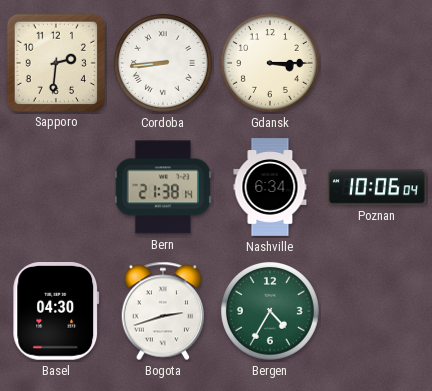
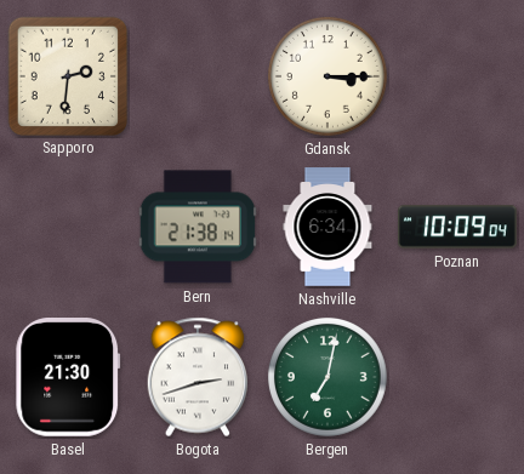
Cordoba: 8:44 -> none (163, 63)
Poznan: 10:06 -> 10:09 (457, 227)
Basel: 04:30 -> 21:30 (68, 378)
Bergen: 4:35 -> 7:02 (327, 377)
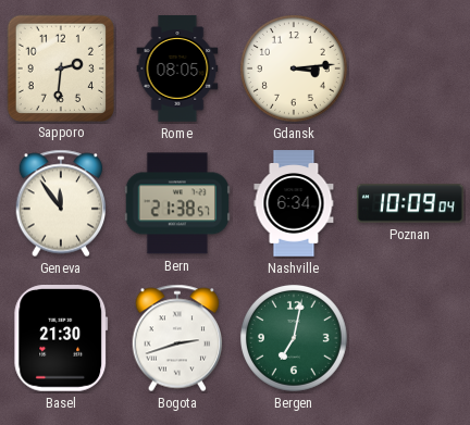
Rome: none -> 08:05 (177, 68)
Gdansk: 3:15 -> 3:14 (294, 68)
Geneva: none -> 11:54 (61, 203)
Bern: 21:38:14 -> 21:38:57 (176, 203)
